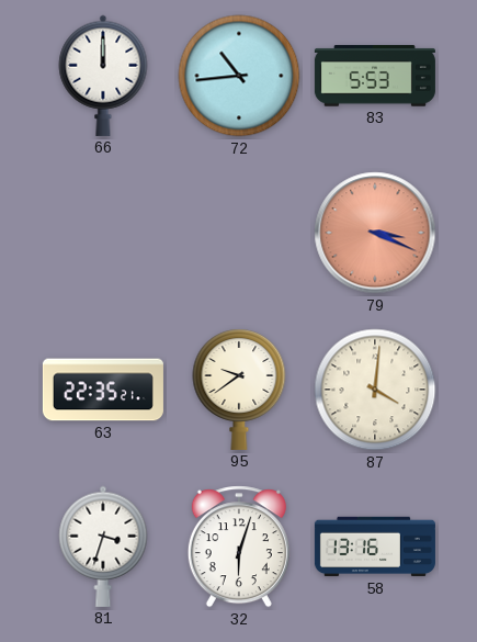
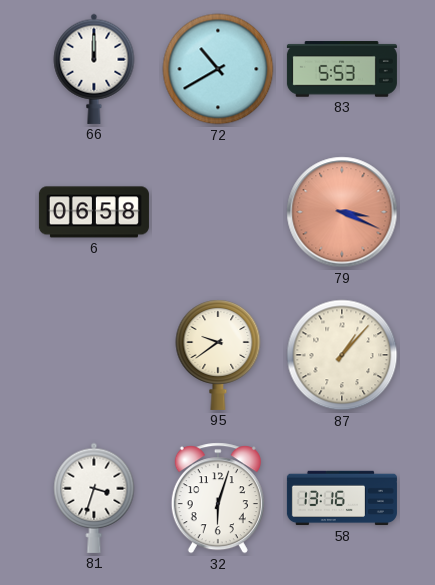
72: 10:44 -> 10:40 (218, 69)
6: none -> 06:58 (94, 212)
63: 22:35 -> none (103, 390)
87: 4:01 -> 1:07 (342, 355)
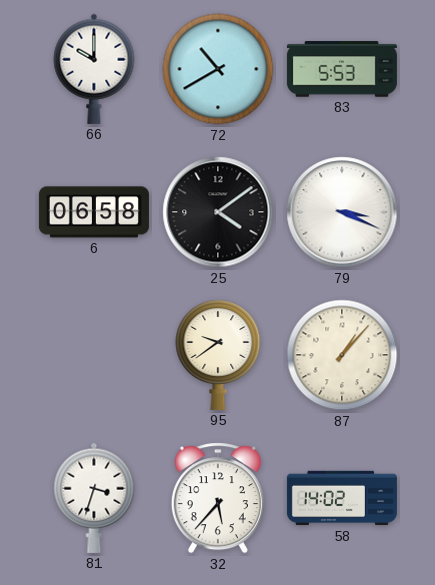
66: 12:00 -> 10:00 (94, 69)
25: none -> 4:09 (218, 212)
79 dial: salmon -> white (342, 212)
32: 6:03 -> 5:37 (218, 498)
58: 13:16 -> 14:02 (342, 498)
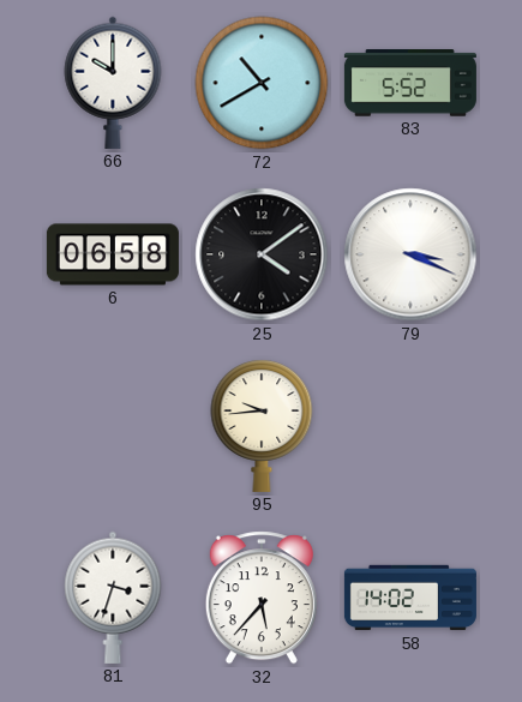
83: 5:53 -> 5:52 (410, 83)
95: 9:39 -> 9:44 (262, 426)
87: 1:07 -> none (342, 355)
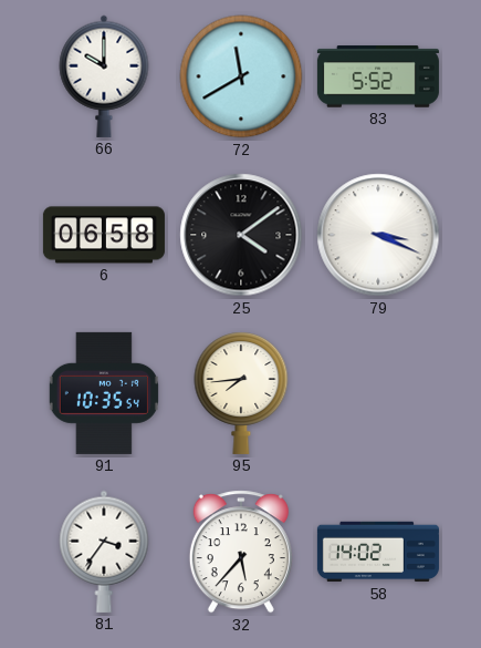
72: 10:40 -> 11:40 (241, 76)
91: none -> 10:35 (104, 393)
95: 9:44 -> 7:44 (241, 393)
81: 3:33 -> 3:36 (104, 552)
